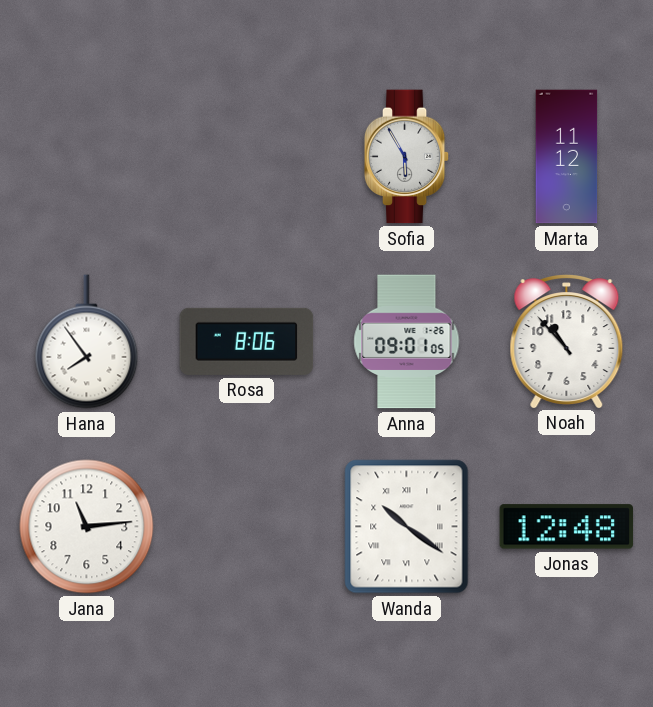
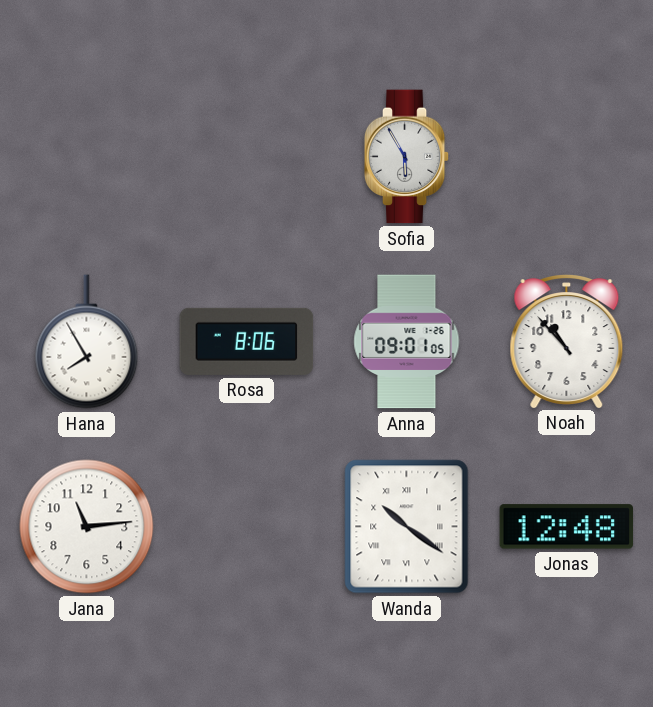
Marta: 11:12 -> none (567, 157)
Hana: 7:54 -> 7:55 (87, 342)
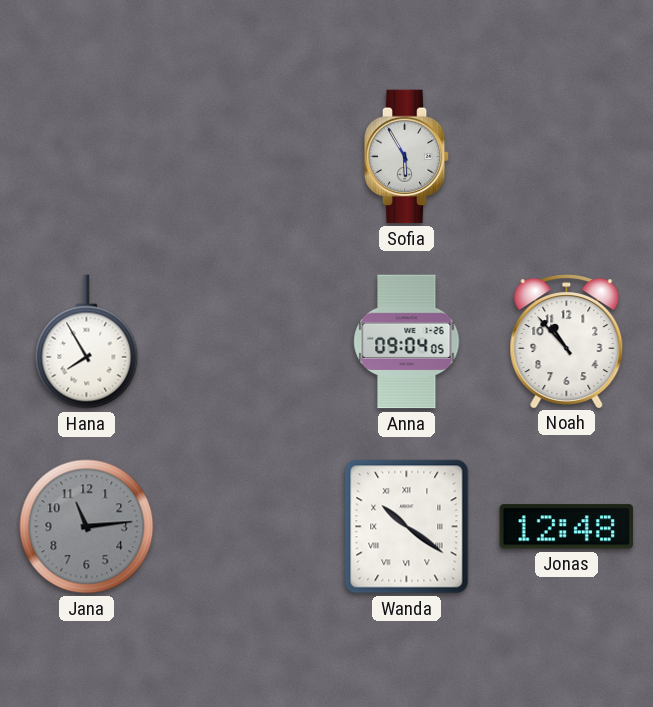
Rosa: 8:06 -> none (247, 341)
Anna: 09:01 -> 09:04 (407, 342)
Jana dial: white -> grey (87, 527)
